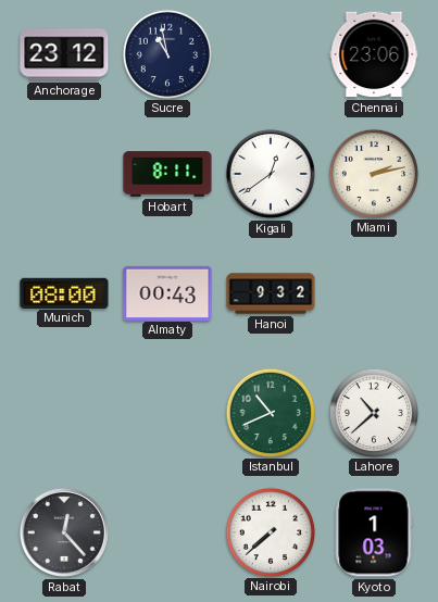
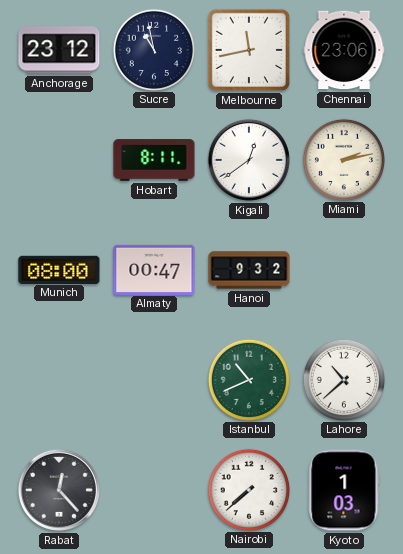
Melbourne: none -> 11:43 (249, 50)
Almaty: 00:43 -> 00:47 (154, 269)
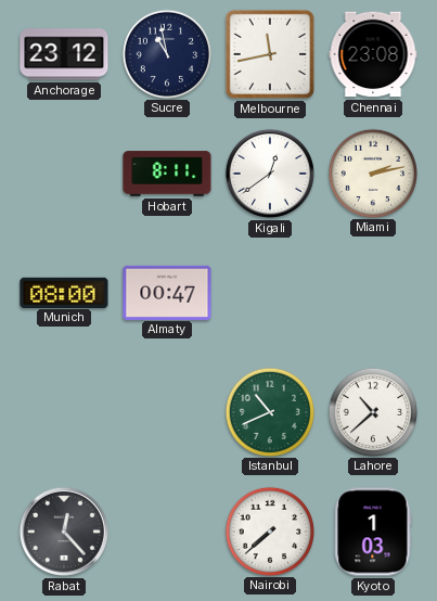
Chennai: 23:06 -> 23:08 (373, 54)
Hanoi: 9:32 -> none (249, 270)
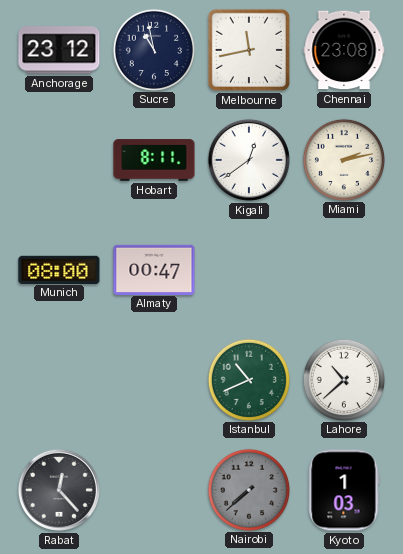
Nairobi dial: white -> grey (248, 489)
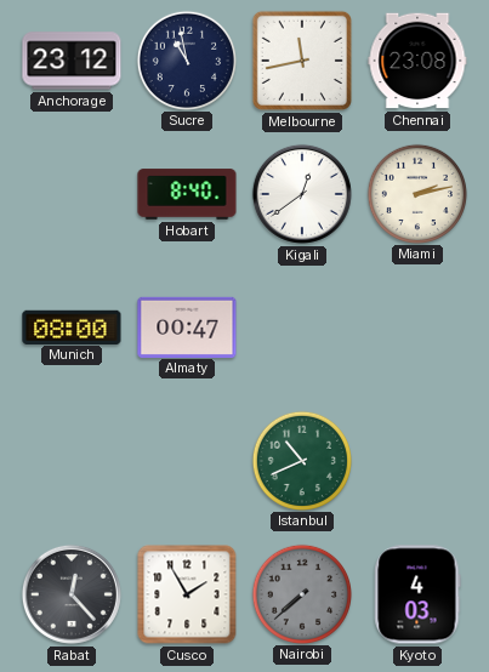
Hobart: 8:11 -> 8:40 (187, 194)
Lahore: 10:38 -> none (343, 379)
Cusco: none -> 1:55 (187, 594)
Kyoto: 1:03 -> 4:03 (417, 594)
